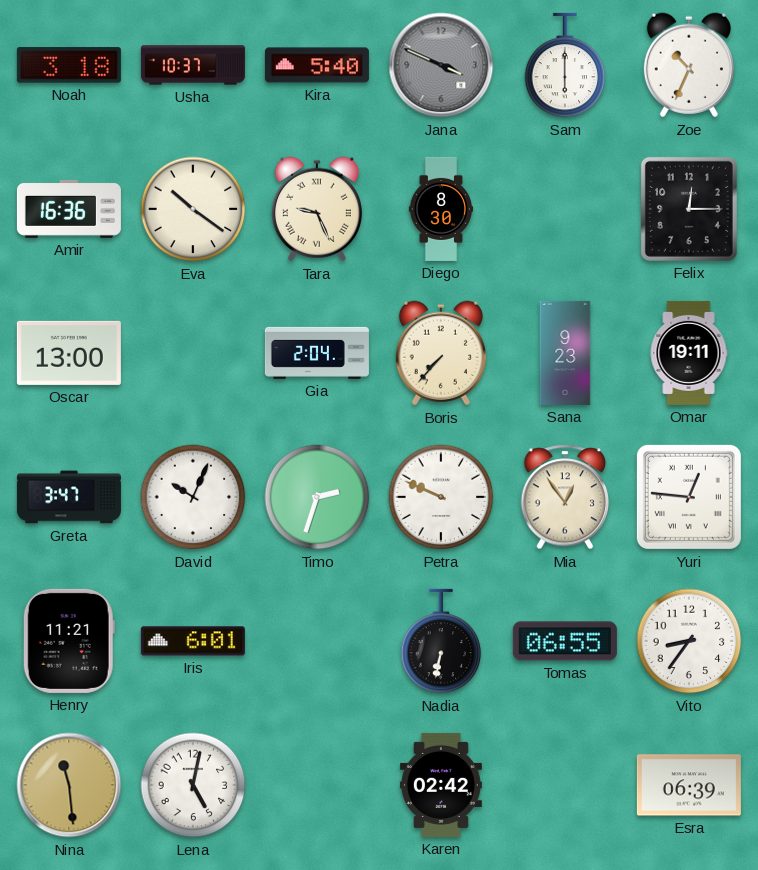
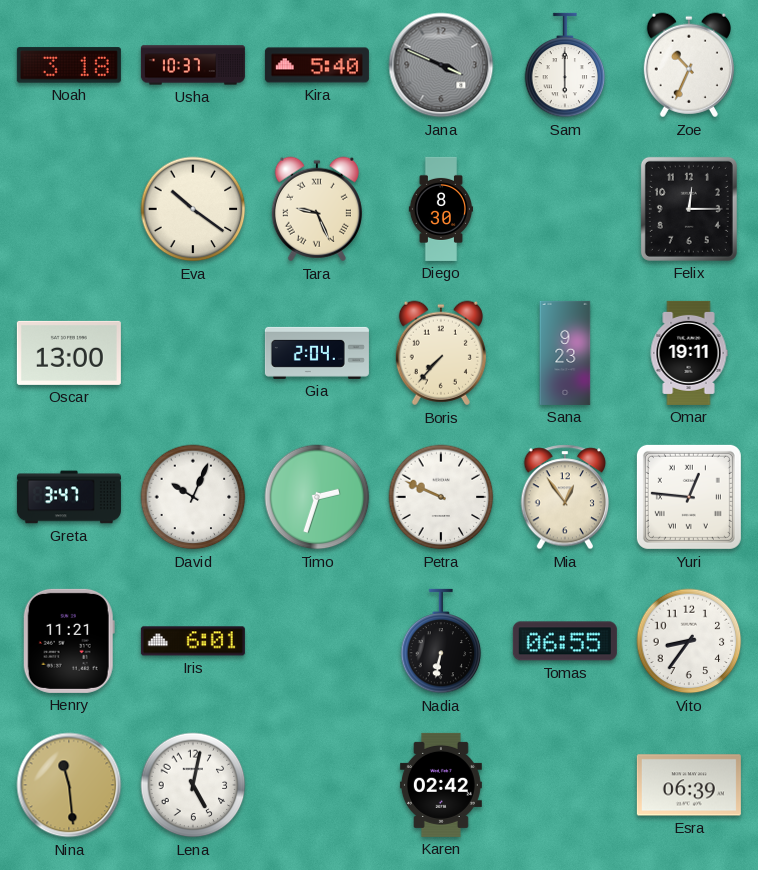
Amir: 16:36 -> none (69, 209)
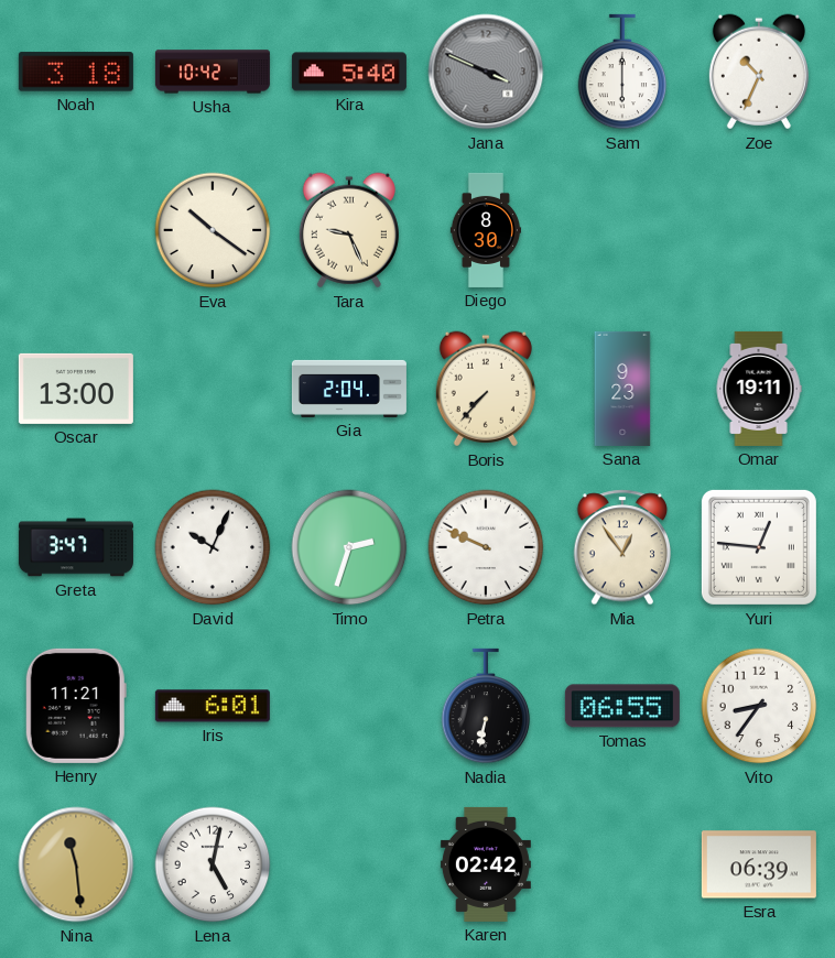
Usha: 10:37 -> 10:42 (213, 72)
Felix: 12:15 -> none (689, 209)
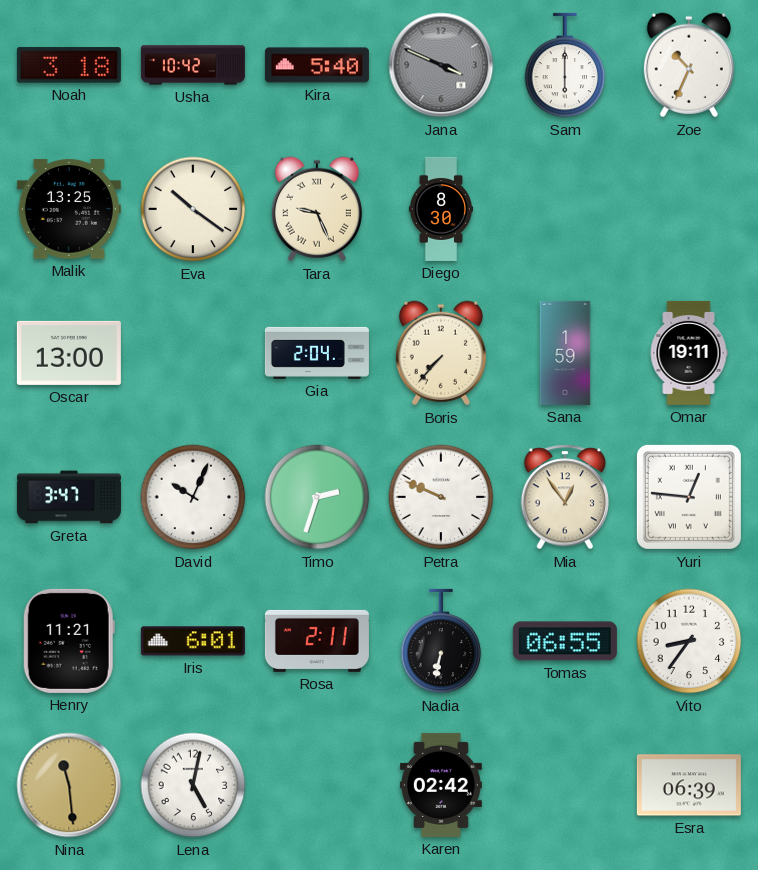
Malik: none -> 13:25 (69, 209)
Sana: 9:23 -> 1:59 (565, 353)
Rosa: none -> 2:11 (317, 641)
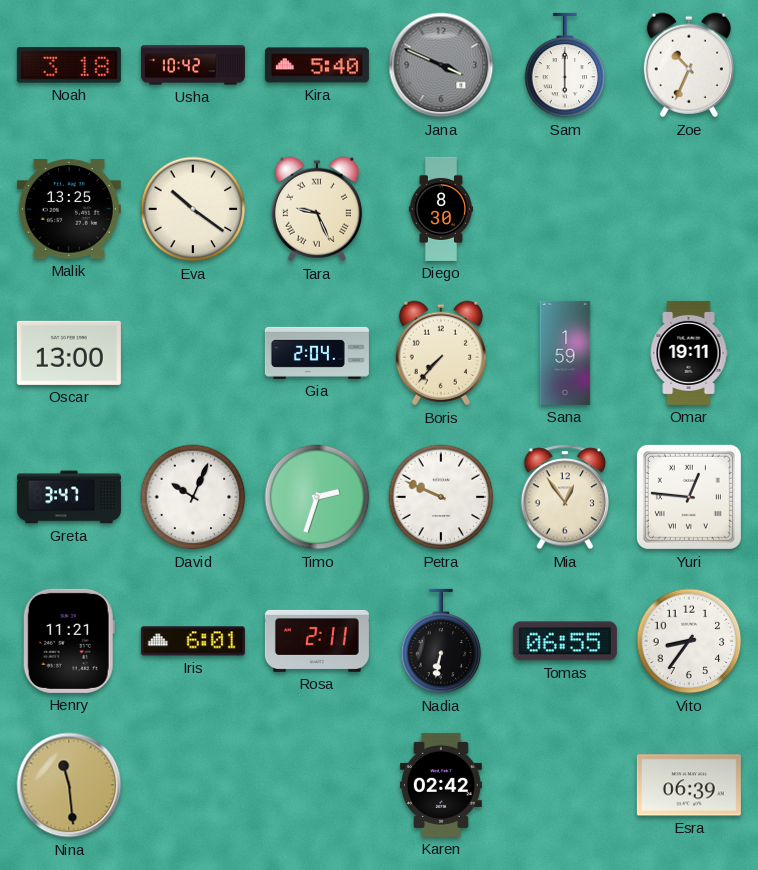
Lena: 5:02 -> none (193, 785)
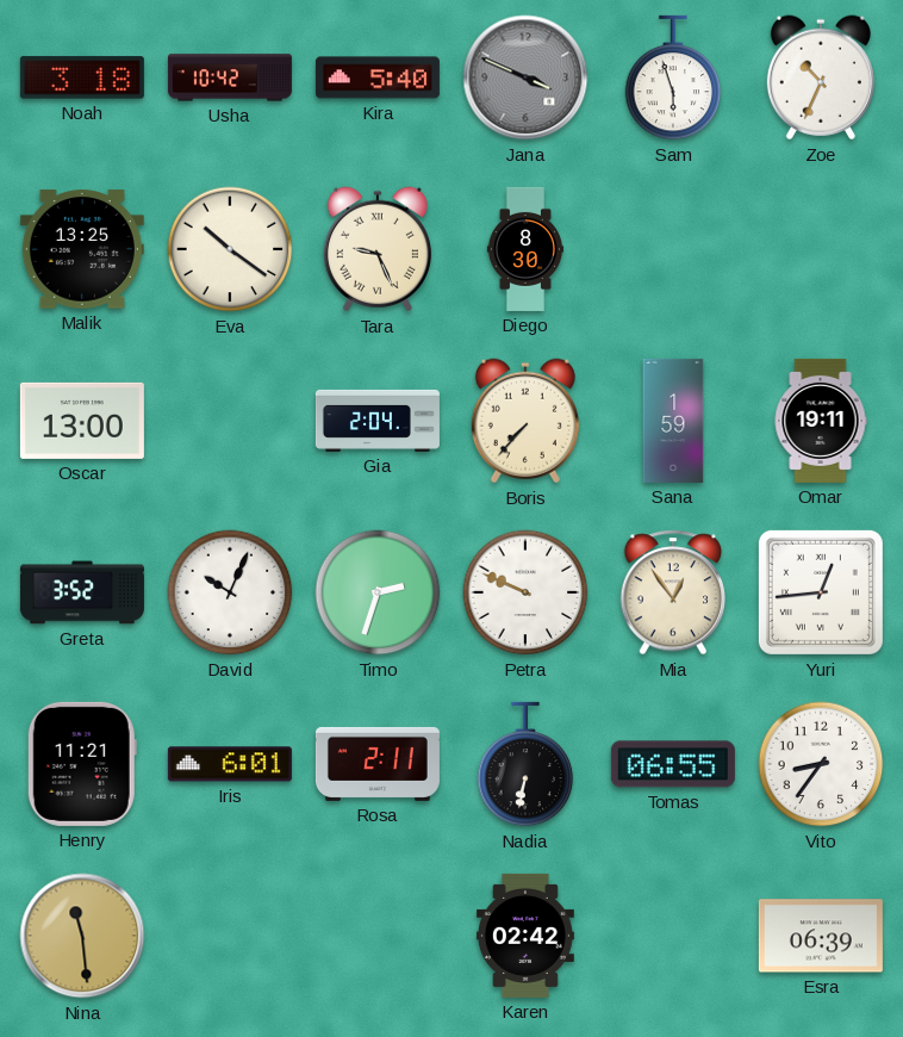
Sam: 6:00 -> 5:57 (673, 77)
Greta: 3:47 -> 3:52 (82, 592)
Yuri: 12:46 -> 12:44 (821, 592)
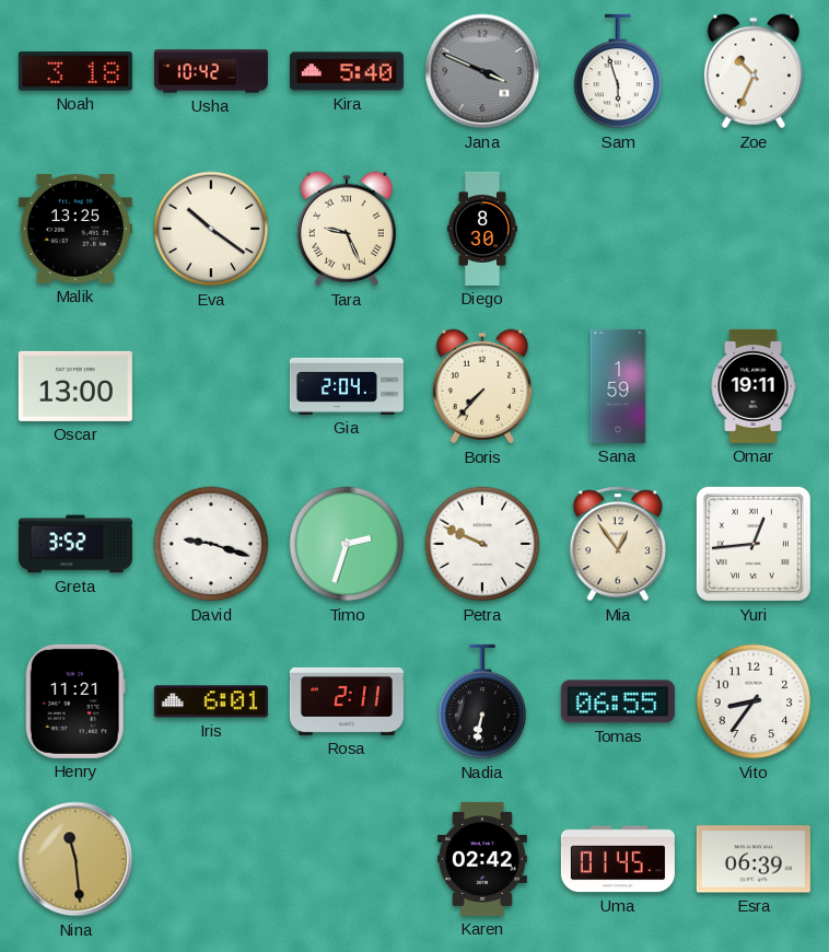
David: 10:04 -> 9:18 (211, 544)
Uma: none -> 01:45 (618, 859)
